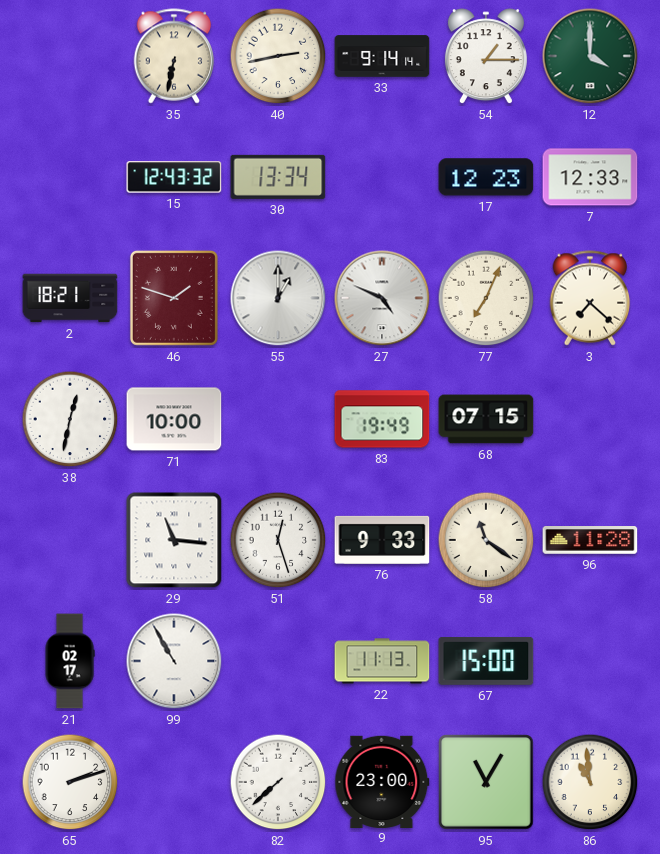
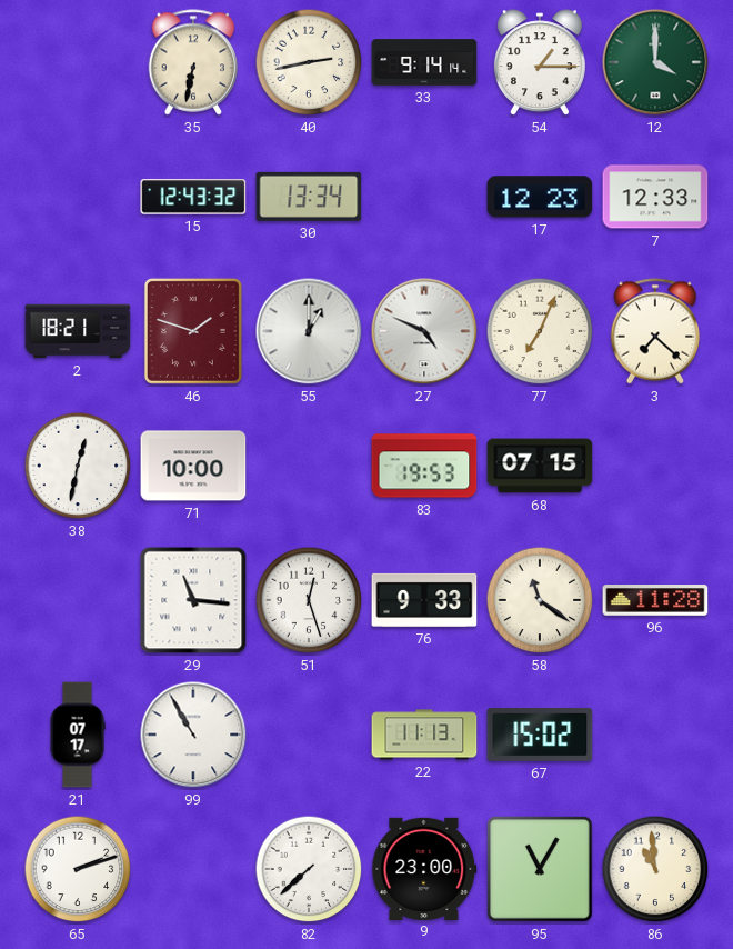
83: 19:49 -> 19:53 (424, 466)
21: 02:17 -> 07:17 (78, 735)
67: 15:00 -> 15:02 (540, 735)
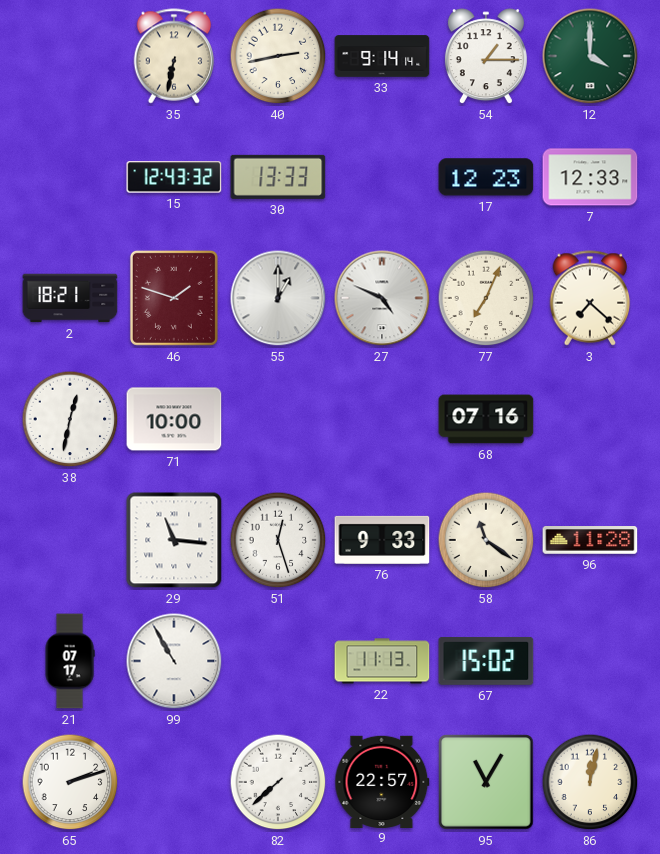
30: 13:34 -> 13:33 (278, 177)
83: 19:53 -> none (424, 466)
68: 07:15 -> 07:16 (486, 419)
9: 23:00 -> 22:57 (382, 781)
86: 10:59 -> 12:02 (590, 782)
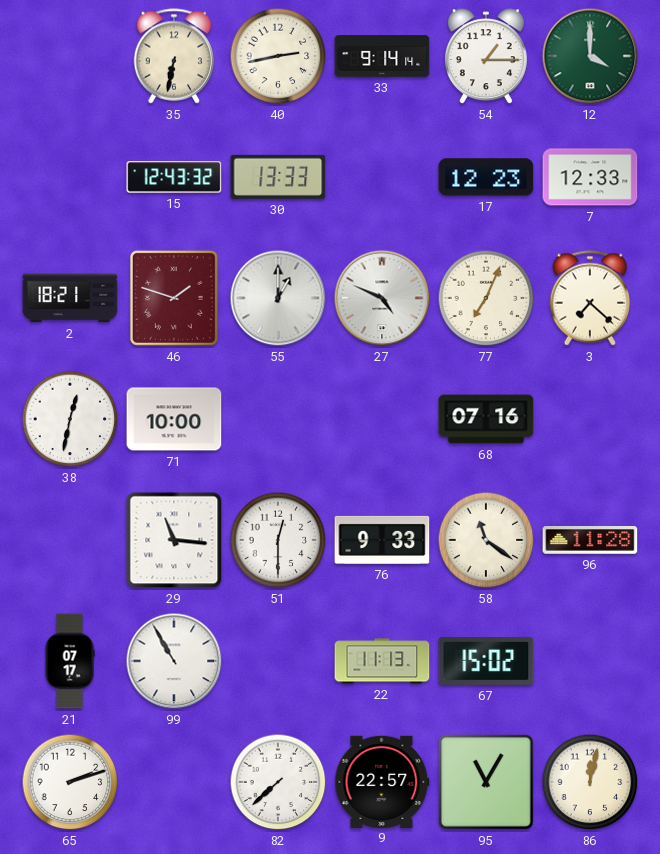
51: 12:27 -> 12:30 (278, 540)
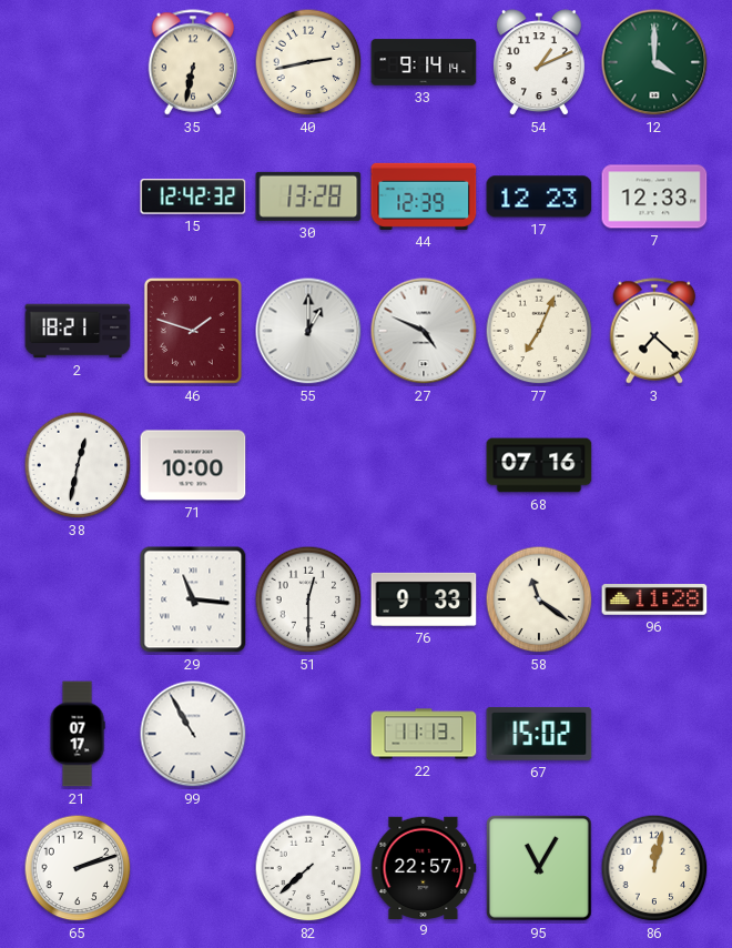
54: 1:15 -> 1:11 (539, 63)
15: 12:43 -> 12:42 (193, 196)
30: 13:33 -> 13:28 (308, 196)
44: none -> 12:39 (424, 196)
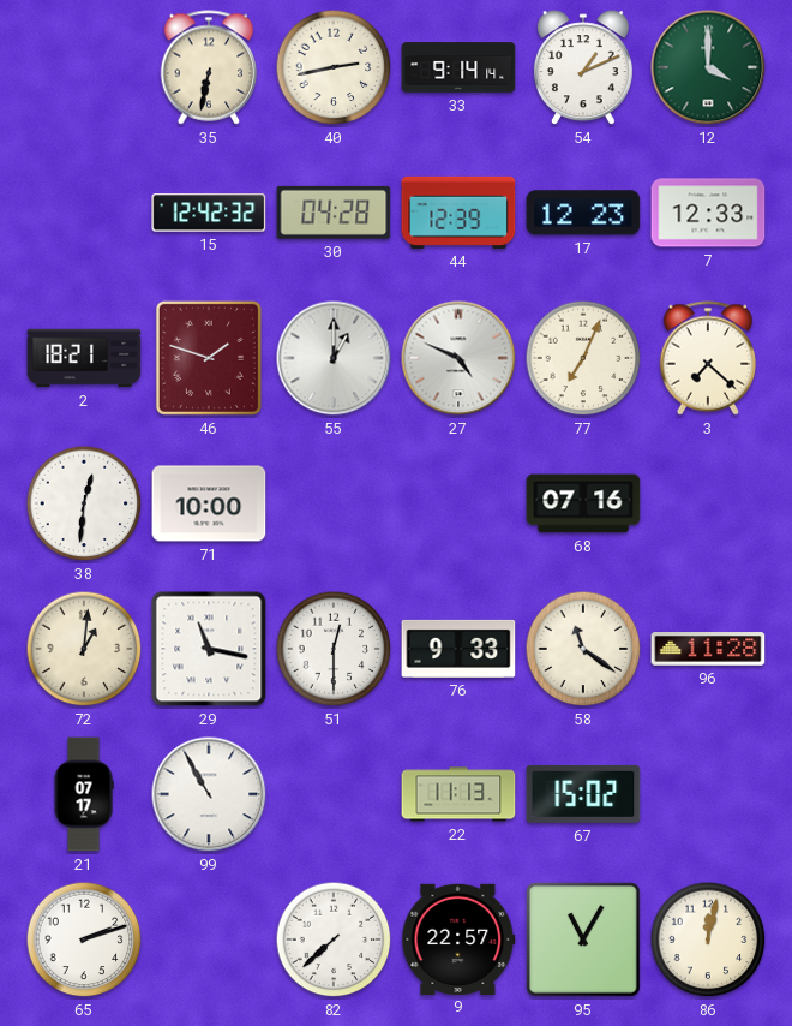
30: 13:28 -> 04:28 (334, 213)
38: 12:32 -> 12:31 (84, 503)
72: none -> 1:01 (84, 649)
29: 11:16 -> 11:17 (209, 649)
